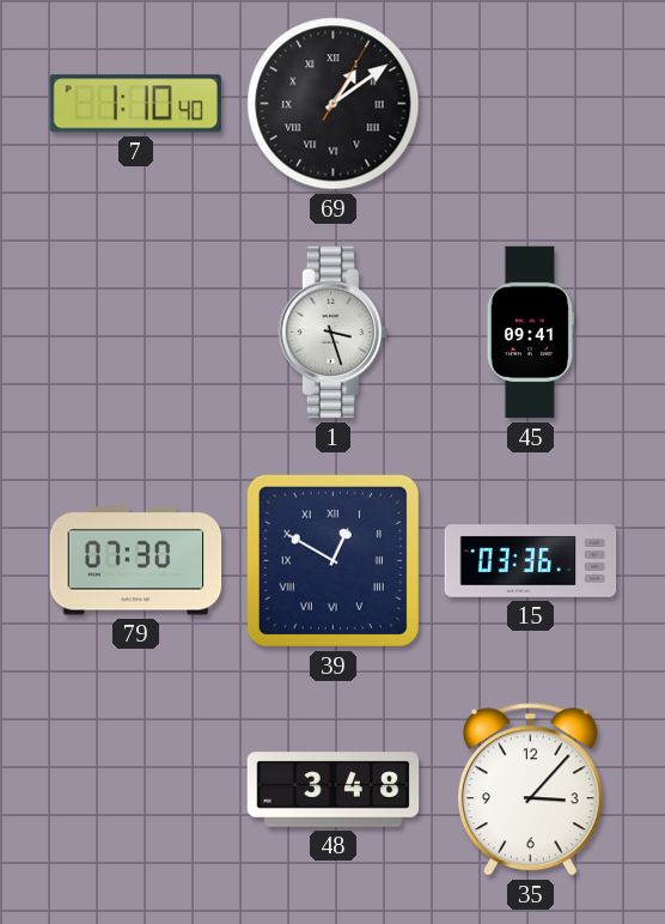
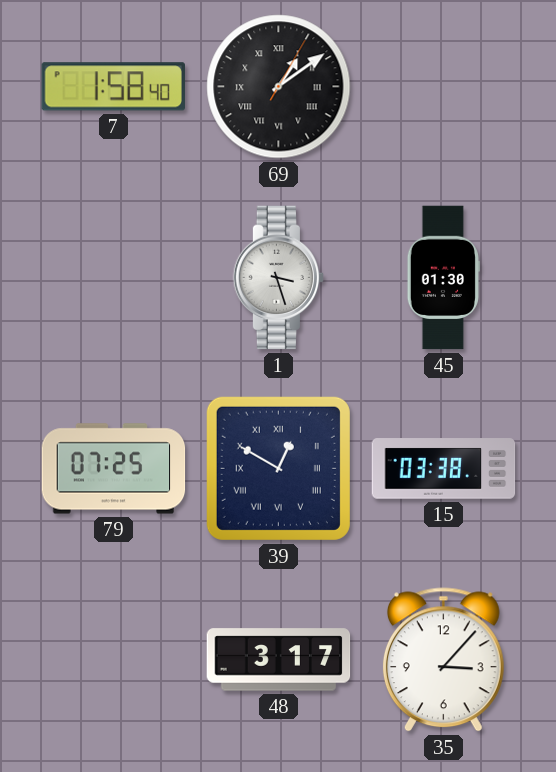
7: 1:10 -> 1:58 (113, 87)
45: 09:41 -> 01:30 (443, 278)
79: 07:30 -> 07:25 (114, 469)
15: 03:36 -> 03:38 (444, 469)
48: 3:48 -> 3:17 (279, 660)
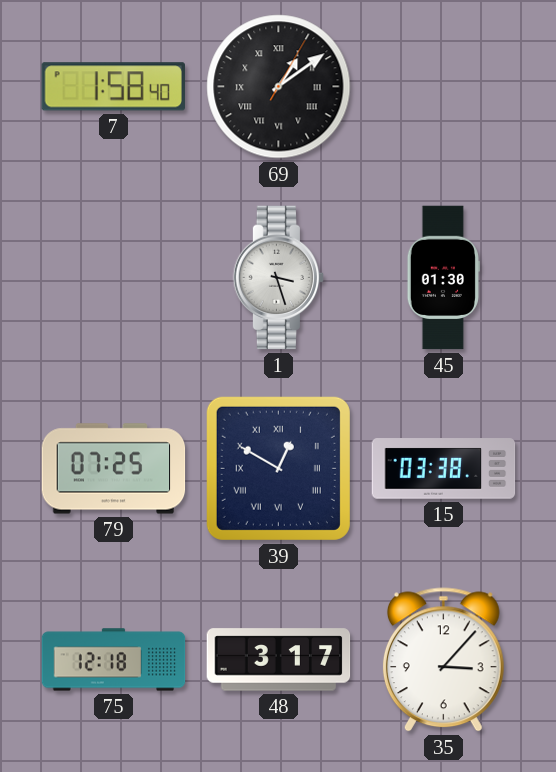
75: none -> 12:18 (114, 660)
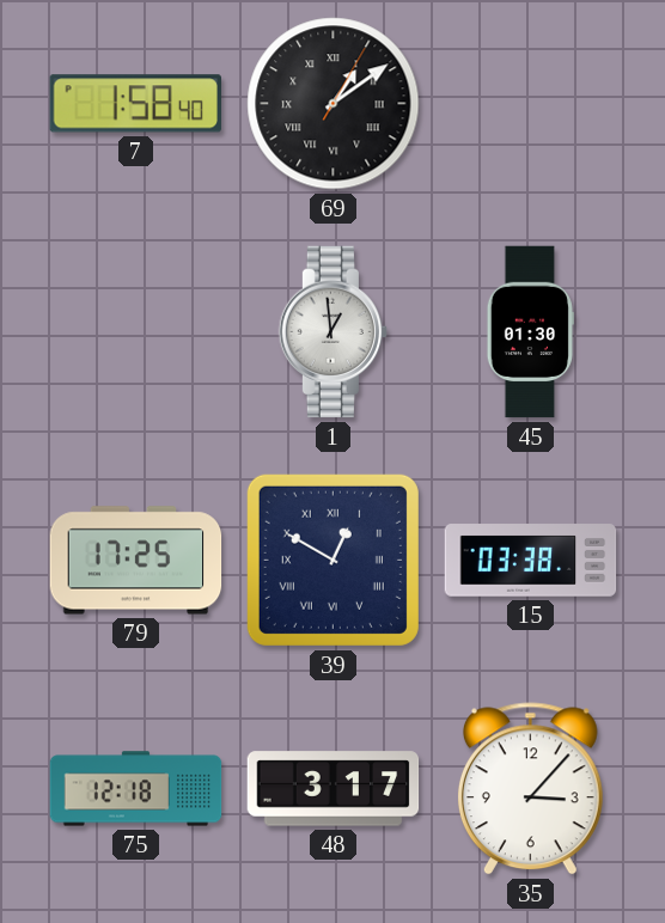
1: 3:27 -> 12:59 (334, 332)
79: 07:25 -> 17:25 (136, 561)
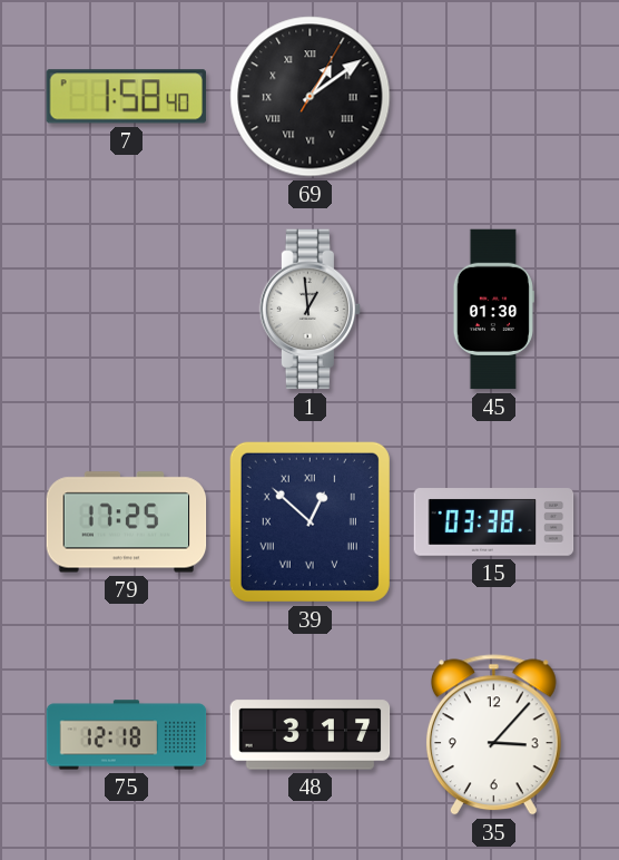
39: 12:50 -> 12:52 (309, 521)
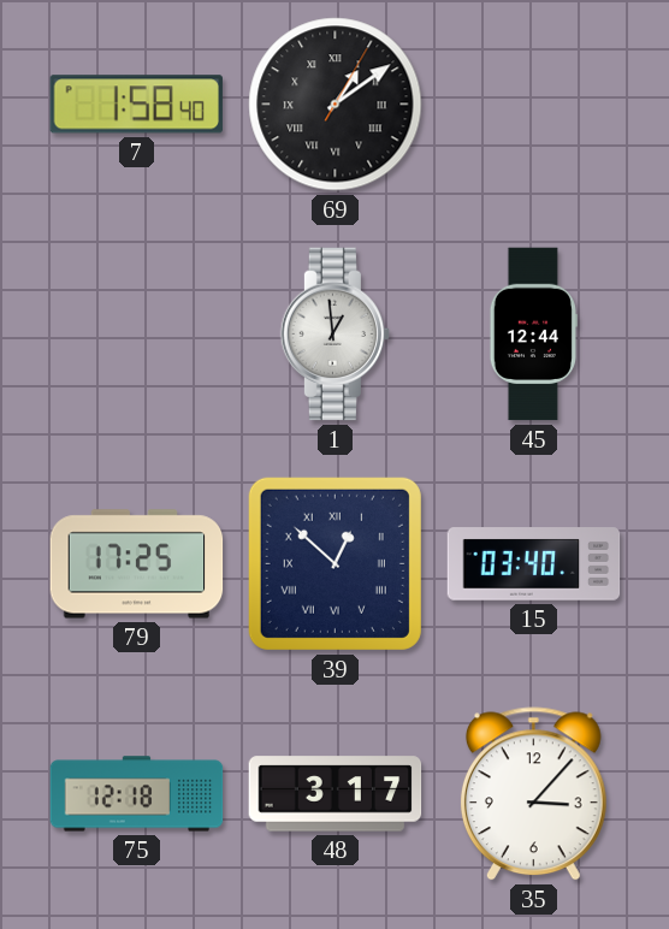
45: 01:30 -> 12:44 (533, 335)
15: 03:38 -> 03:40 (534, 564)
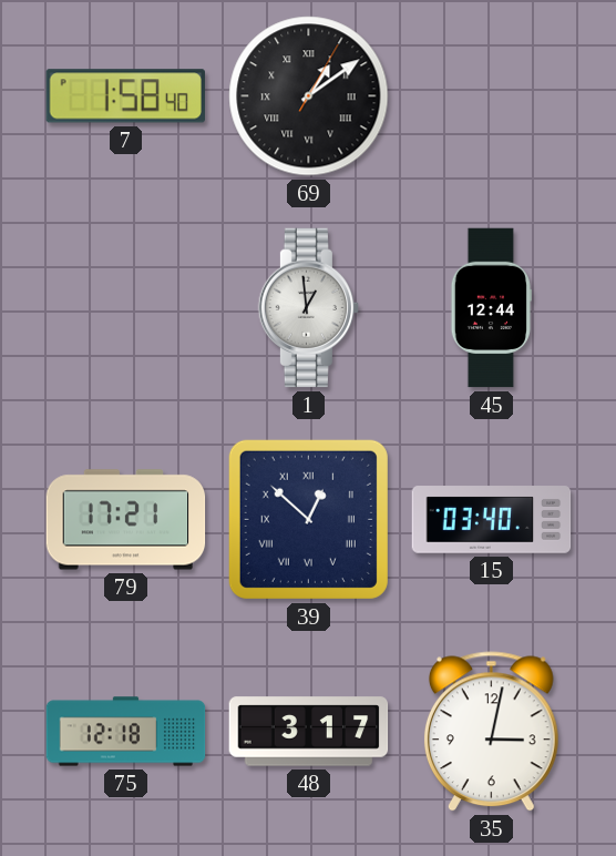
79: 17:25 -> 17:21 (126, 520)
35: 3:07 -> 3:02 (491, 732)
